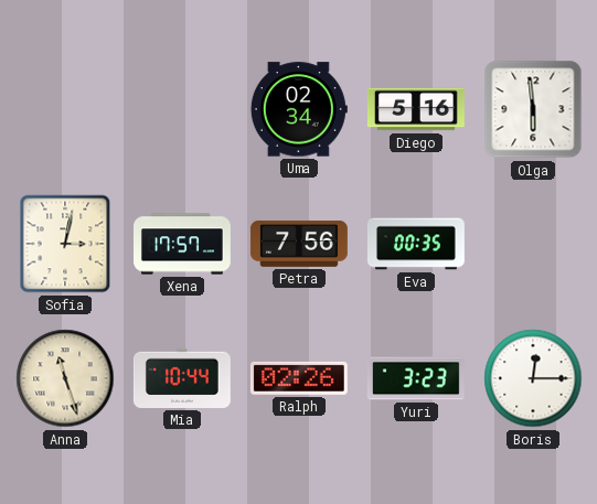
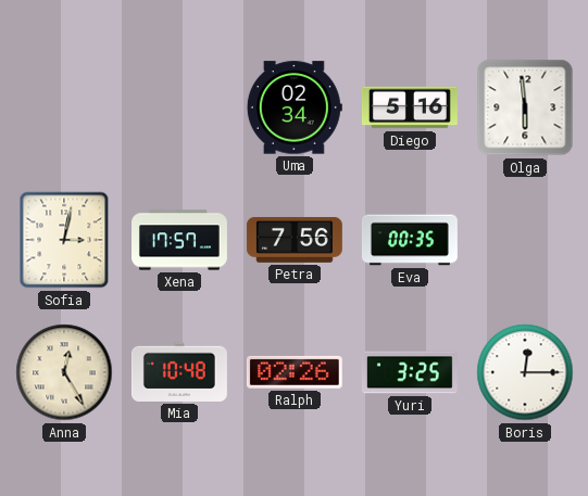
Anna: 11:27 -> 12:25 (64, 372)
Mia: 10:44 -> 10:48 (179, 372)
Yuri: 3:23 -> 3:25 (410, 372)
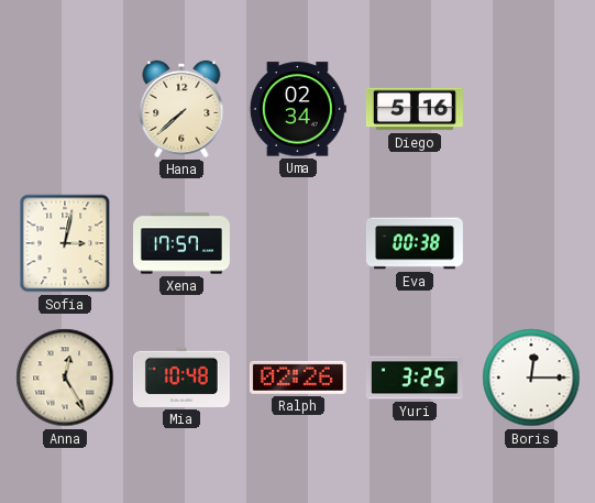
Hana: none -> 7:38 (181, 109)
Olga: 5:59 -> none (525, 107)
Petra: 7:56 -> none (295, 240)
Eva: 00:35 -> 00:38 (415, 243)
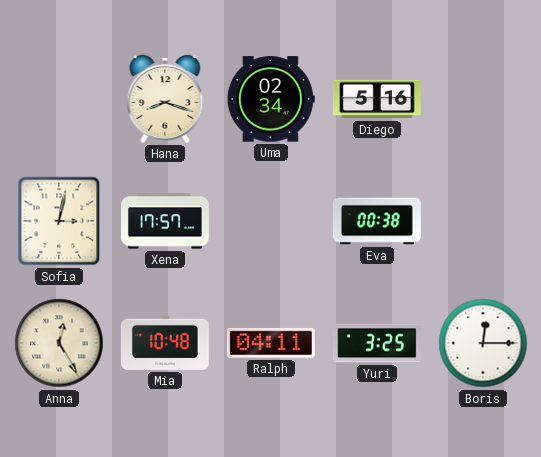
Hana: 7:38 -> 8:18 (165, 99)
Ralph: 02:26 -> 04:11 (271, 343)
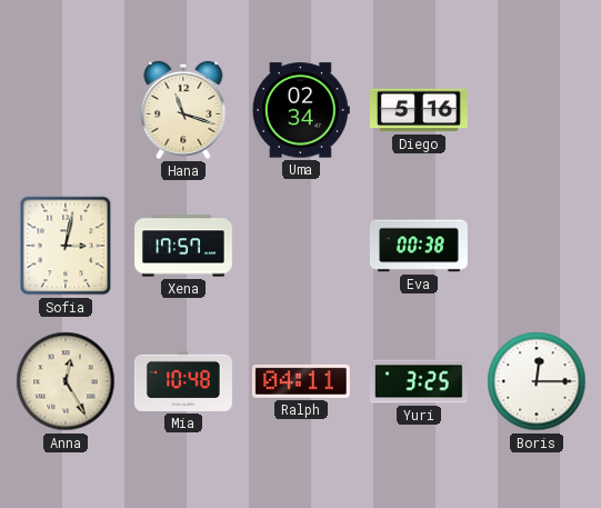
Hana: 8:18 -> 11:18 (183, 110)
